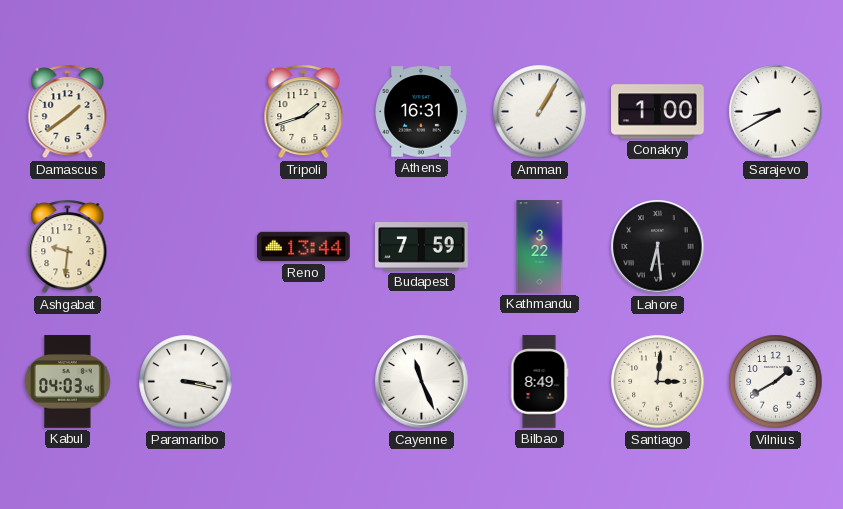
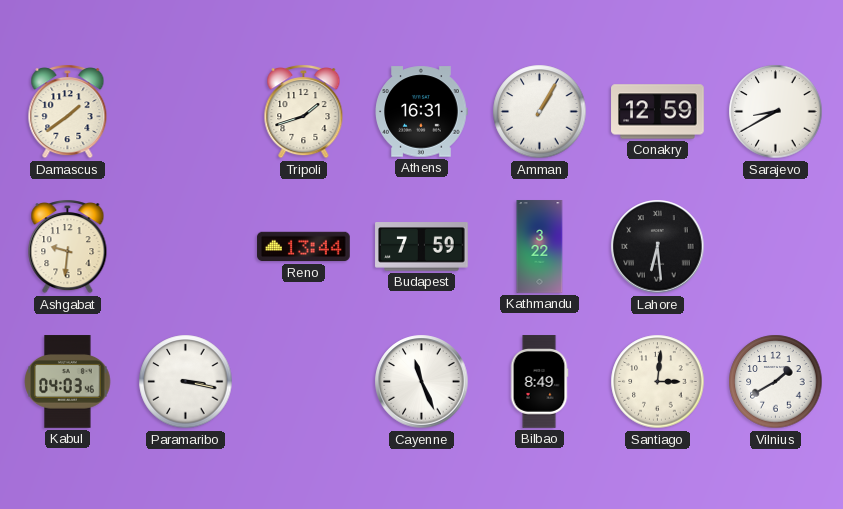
Conakry: 1:00 -> 12:59 (658, 112)
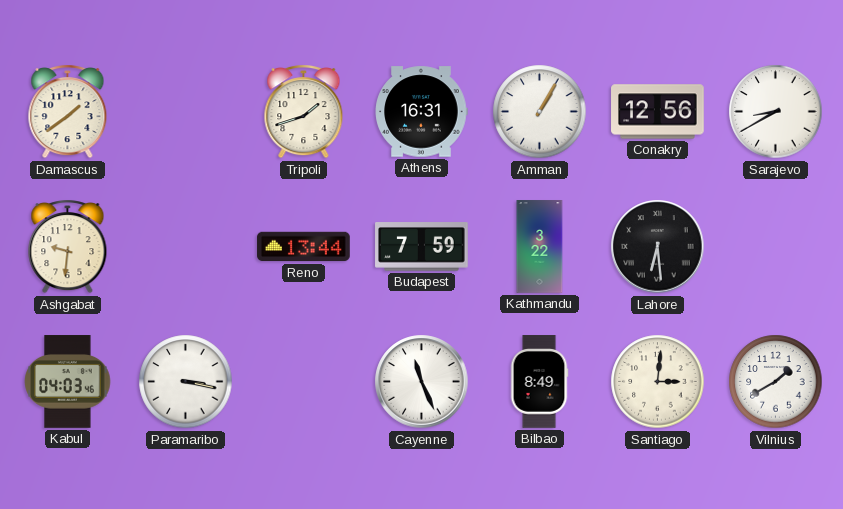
Conakry: 12:59 -> 12:56 (658, 112)
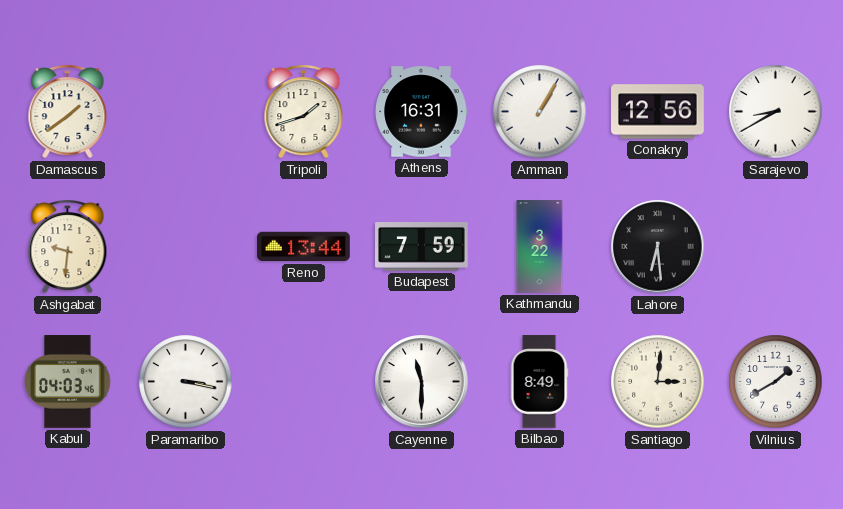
Cayenne: 11:26 -> 11:30 (422, 382)
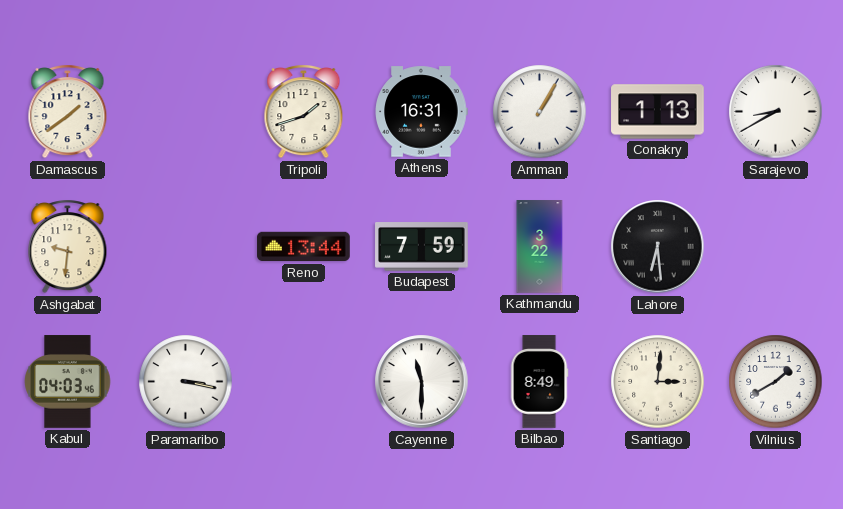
Conakry: 12:56 -> 1:13 (658, 112)
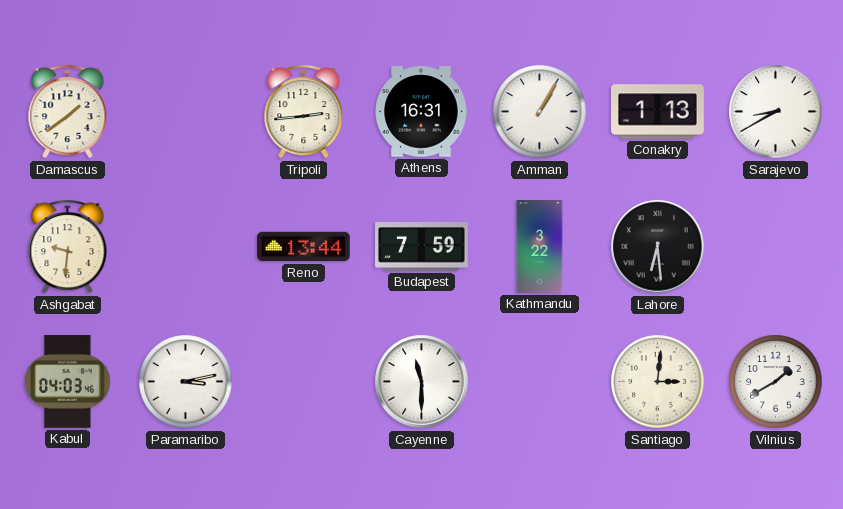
Tripoli: 1:42 -> 2:44 (304, 112)
Paramaribo: 3:17 -> 3:13 (186, 382)
Bilbao: 8:49 -> none (539, 382)
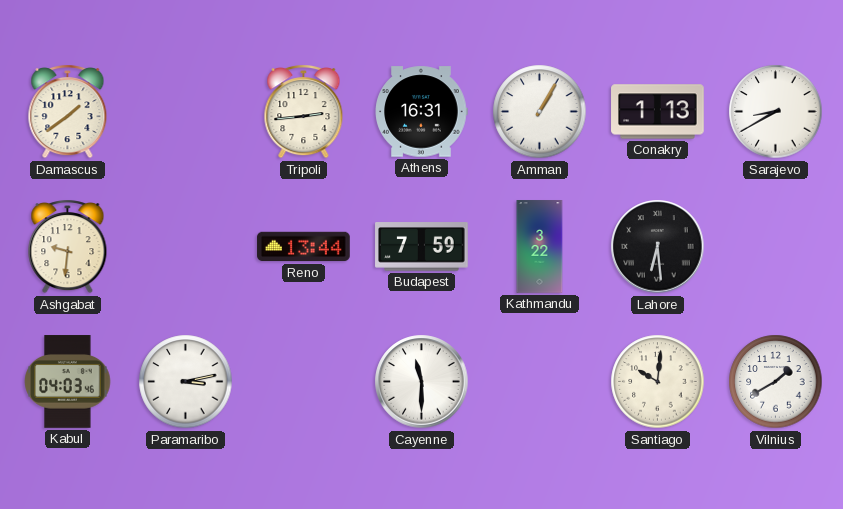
Santiago: 3:01 -> 10:01 (658, 382)
